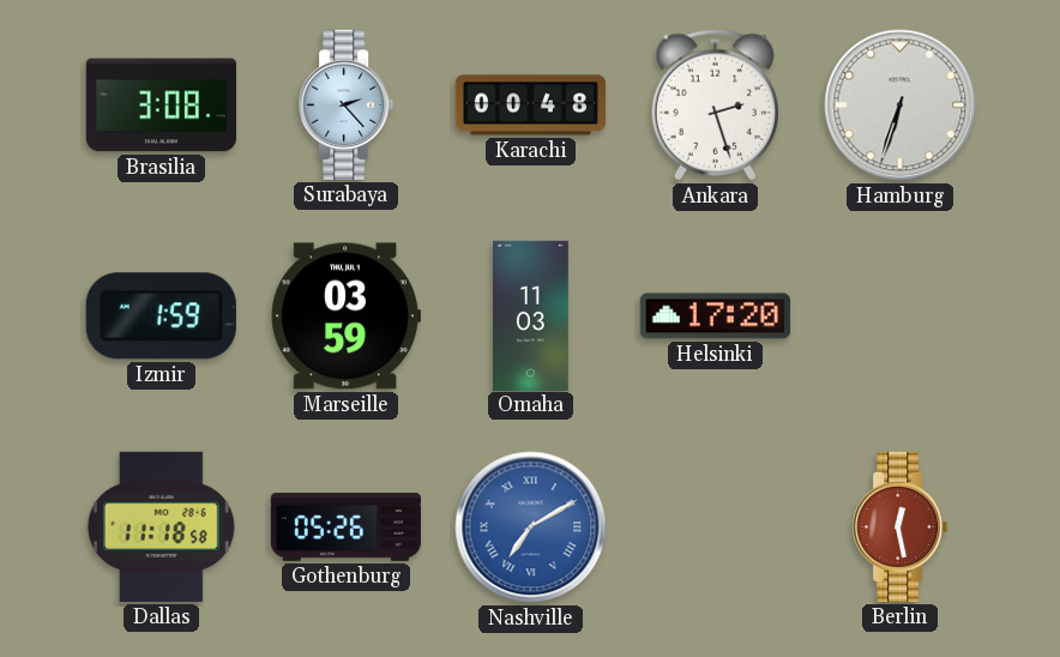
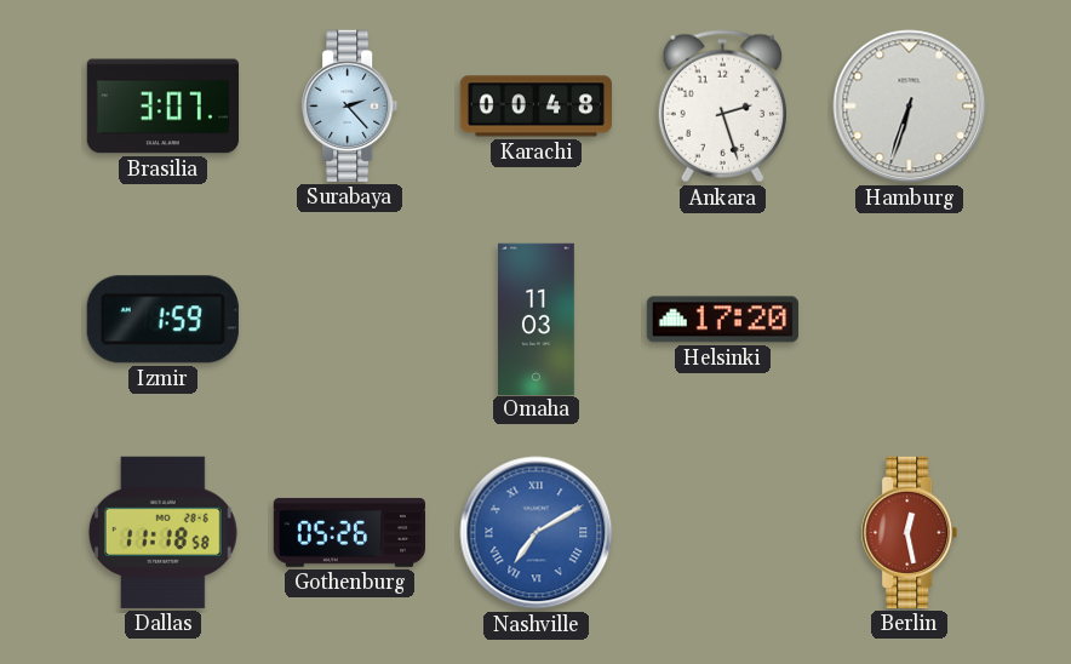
Brasilia: 3:08 -> 3:07 (162, 107)
Marseille: 03:59 -> none (345, 317)
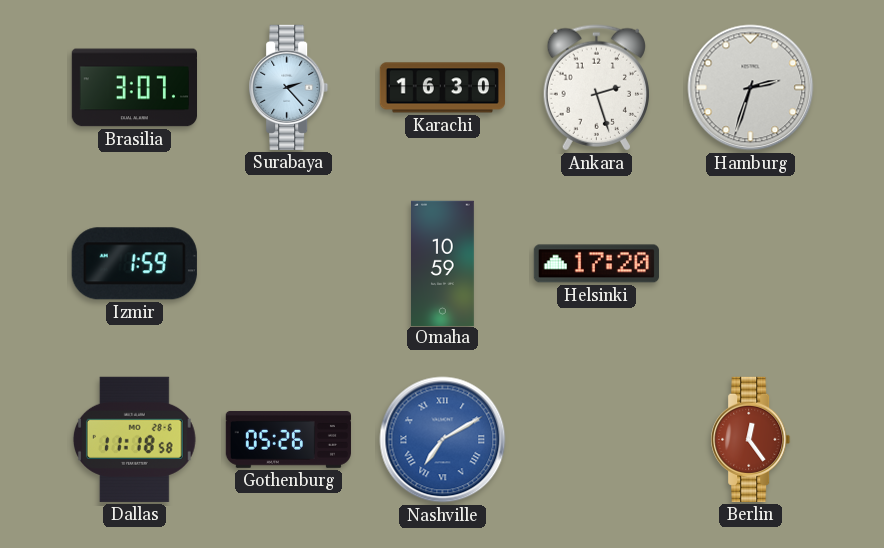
Karachi: 00:48 -> 16:30 (442, 88)
Hamburg: 6:33 -> 2:33 (751, 88)
Omaha: 11:03 -> 10:59 (443, 263)
Berlin: 12:28 -> 12:24 (751, 439)
